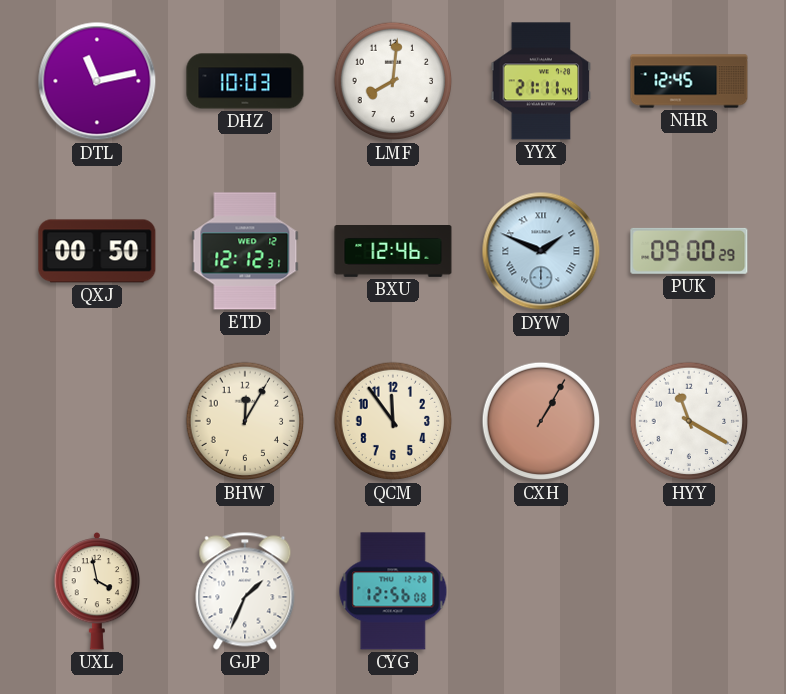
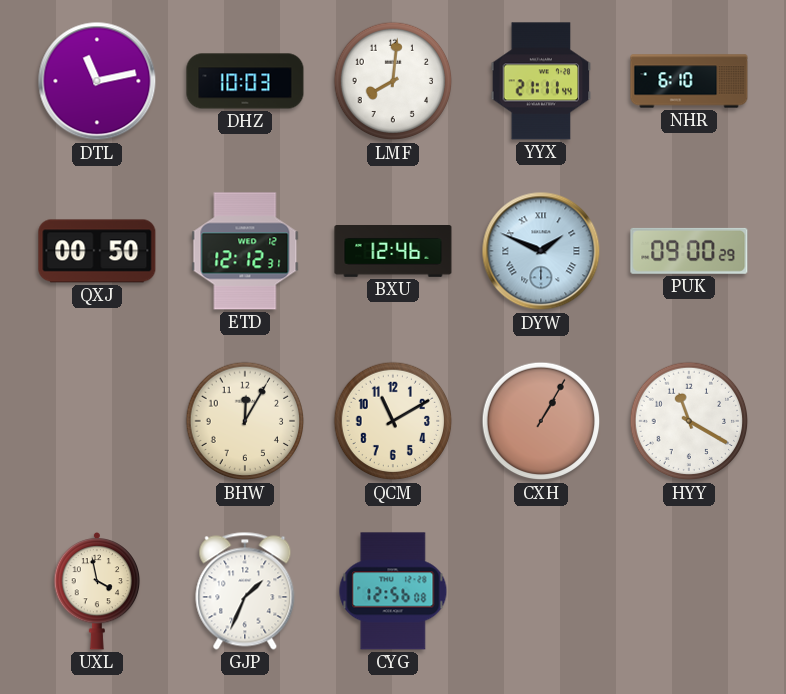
NHR: 12:45 -> 6:10 (689, 81)
QCM: 11:54 -> 11:10 (393, 421)
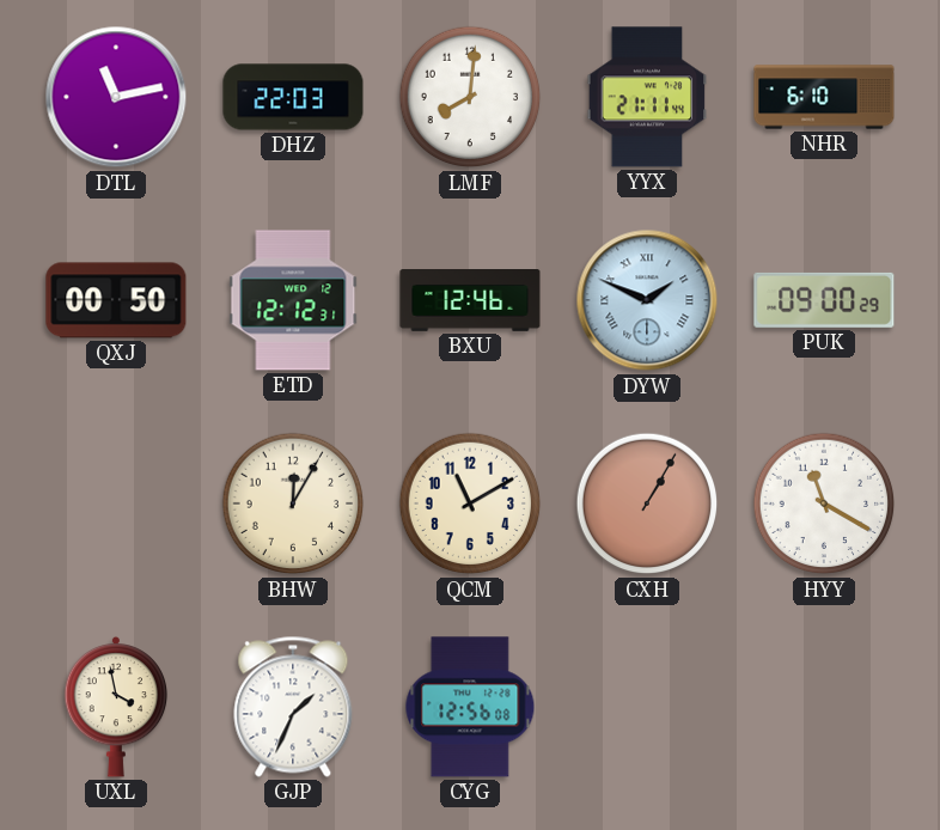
DHZ: 10:03 -> 22:03 (293, 97)
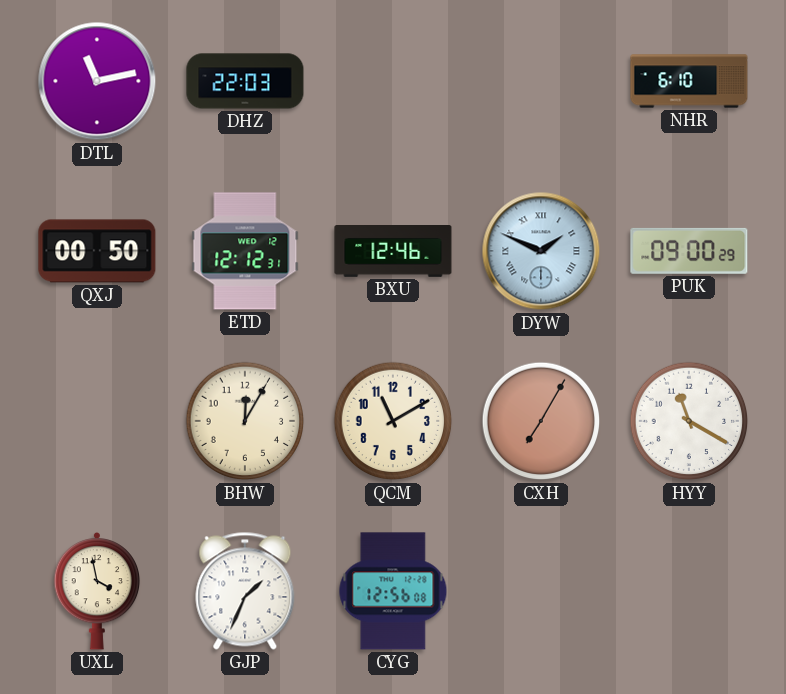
LMF: 8:01 -> none (470, 97)
YYX: 21:11 -> none (647, 97)
CXH: 1:05 -> 7:05 (541, 421)
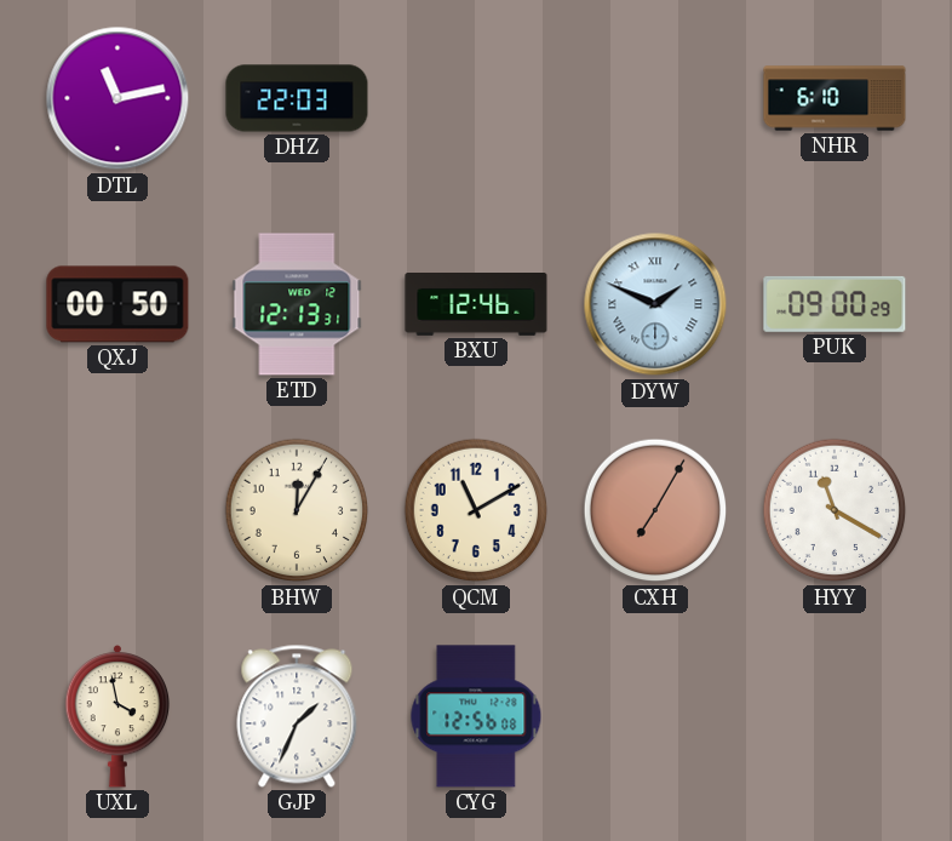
ETD: 12:12 -> 12:13 (297, 304)
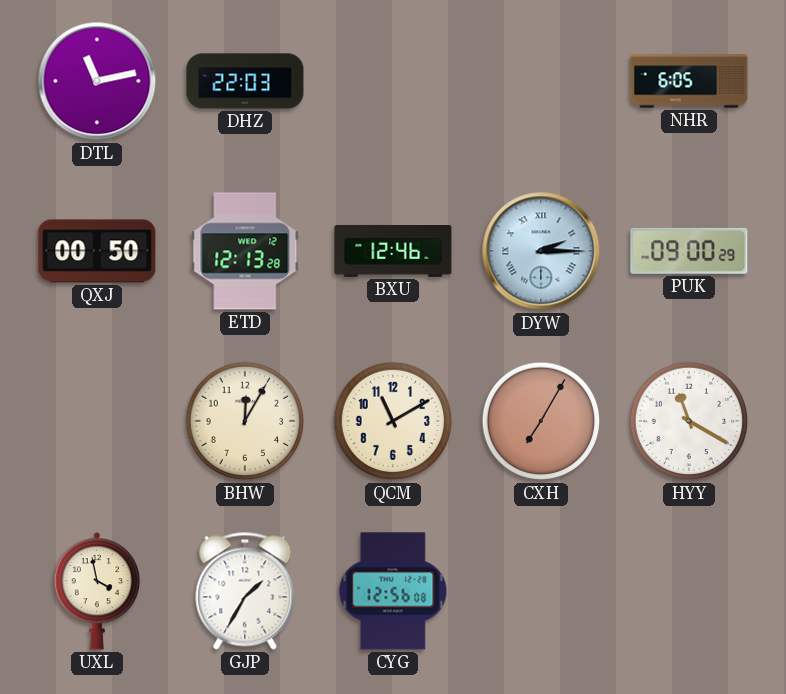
NHR: 6:10 -> 6:05 (689, 81)
ETD: 12:13:31 -> 12:13:28 (245, 251)
DYW: 1:49 -> 2:15 (541, 251)
GJP: 1:34 -> 1:35 (245, 591)
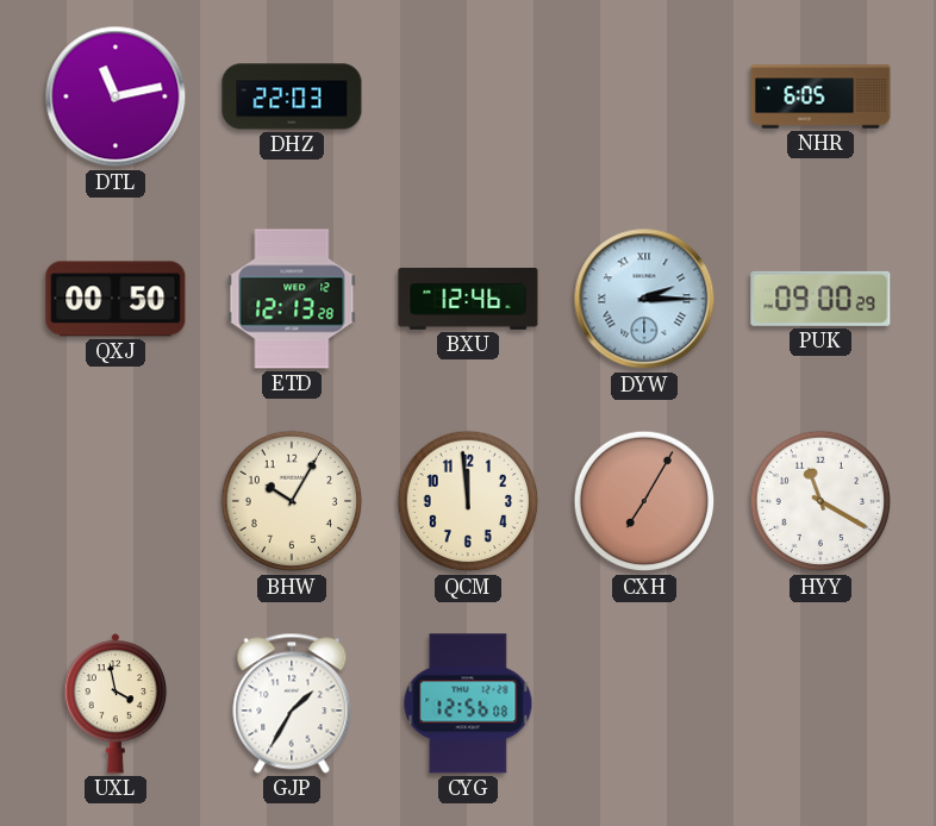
BHW: 12:05 -> 10:05 (292, 501)
QCM: 11:10 -> 11:59 (468, 501)
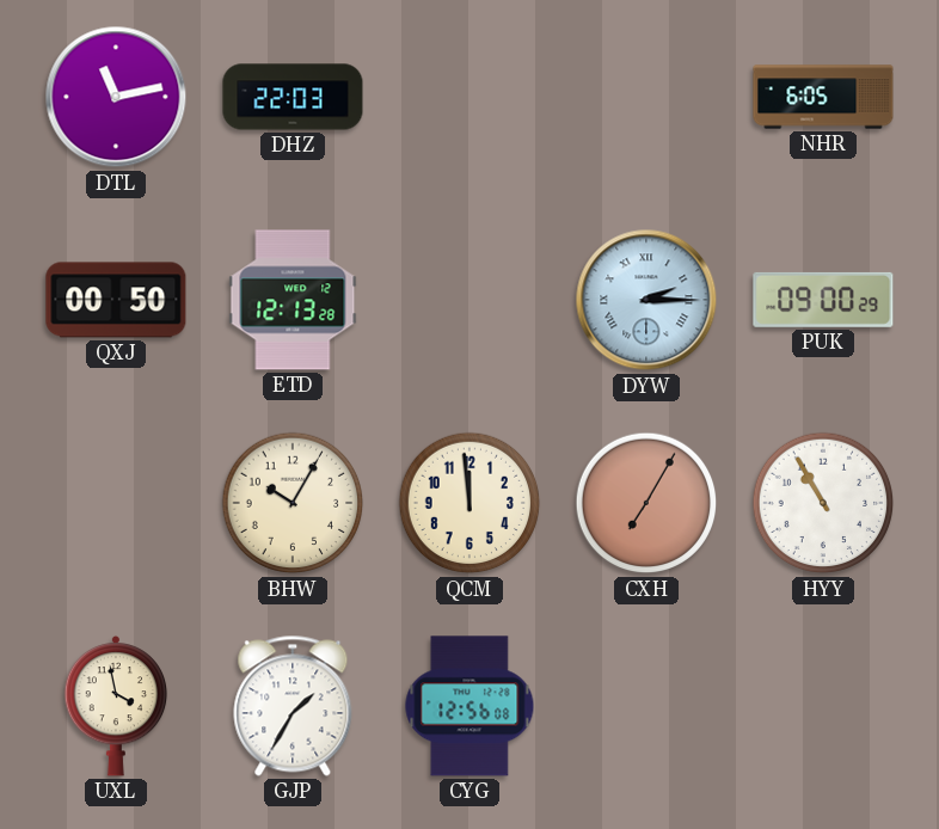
BXU: 12:46 -> none (468, 300)
HYY: 11:20 -> 10:55 (823, 503)
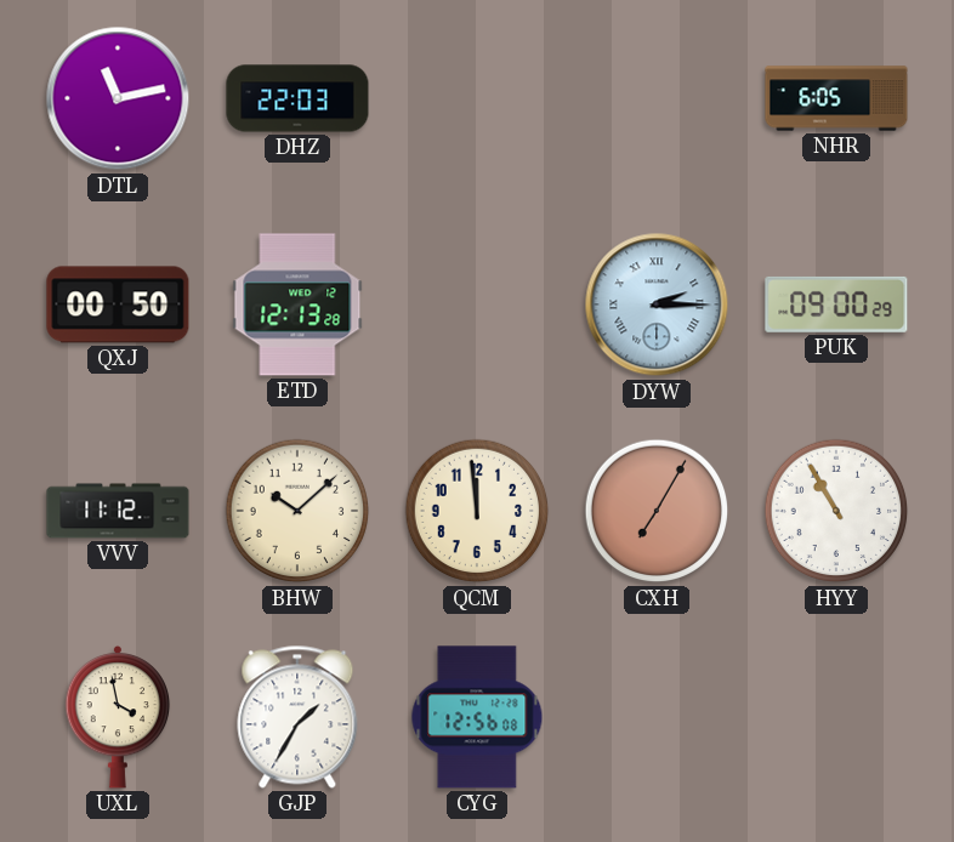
VVV: none -> 11:12 (118, 511)
BHW: 10:05 -> 10:08 (297, 511)
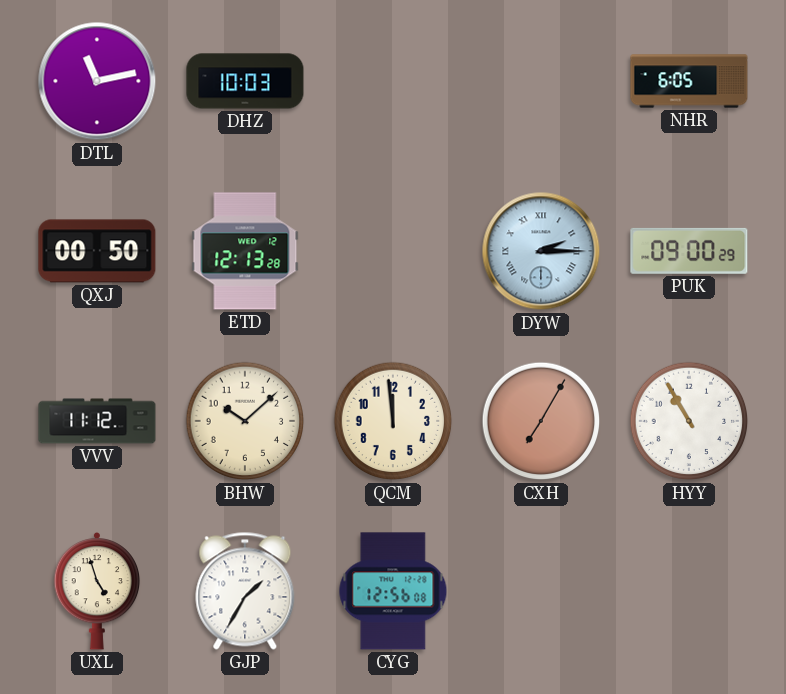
DHZ: 22:03 -> 10:03 (245, 81)
UXL: 3:58 -> 4:57 (97, 591)
